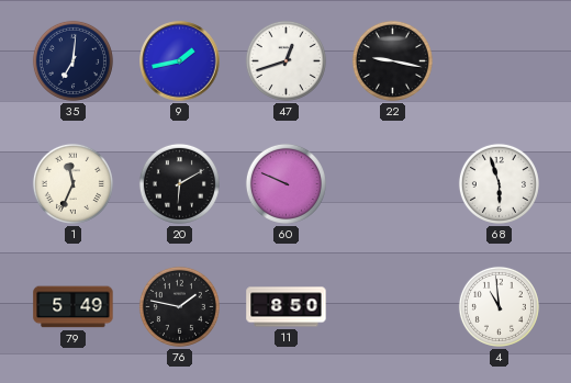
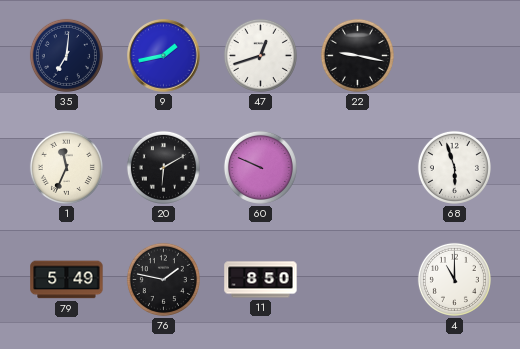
4: 10:59 -> 11:00 (454, 279)
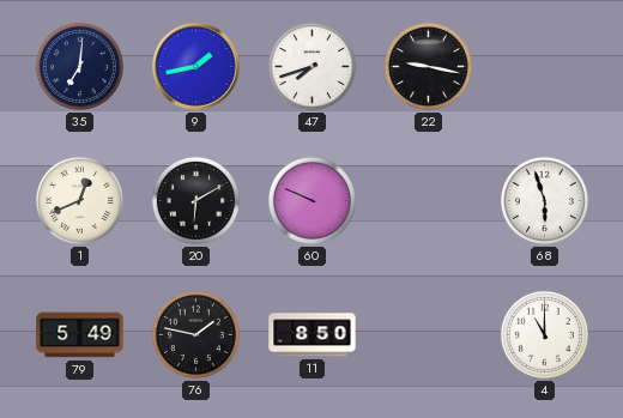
47: 12:42 -> 7:42 (311, 66)
1: 11:34 -> 12:41 (79, 200)
